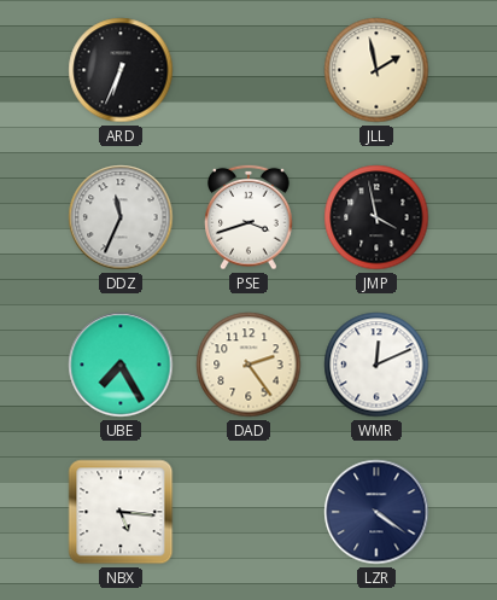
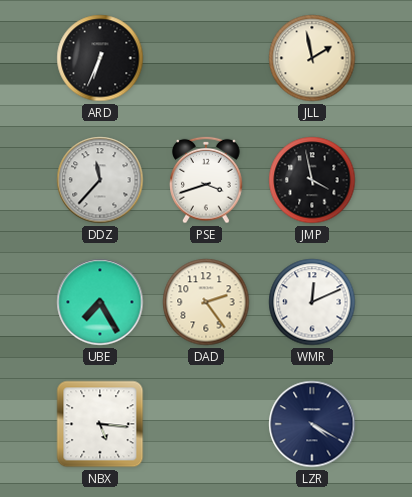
DDZ: 11:34 -> 11:37 (100, 180)
LZR: 4:21 -> 4:20 (312, 424)
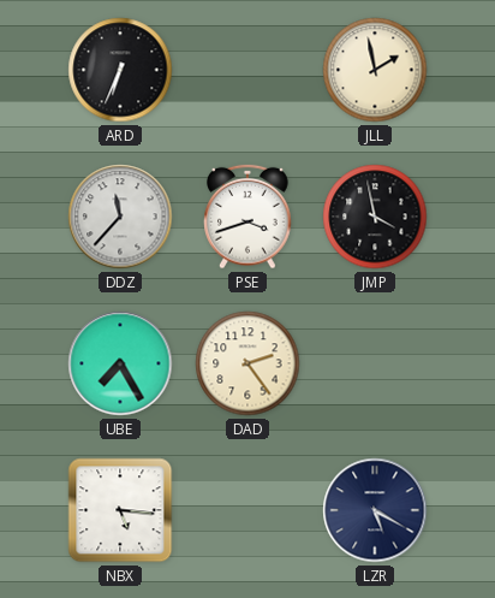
WMR: 12:11 -> none (312, 302)
LZR: 4:20 -> 5:20 (375, 510)
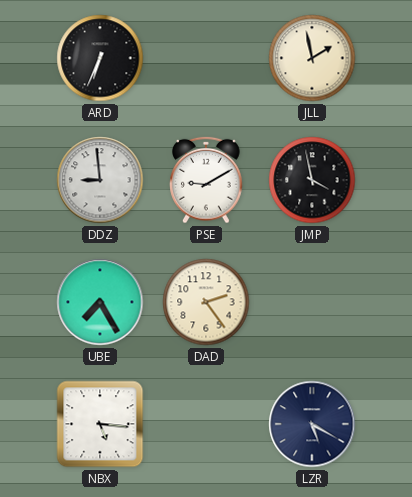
DDZ: 11:37 -> 8:59 (100, 180)
PSE: 3:42 -> 9:10 (206, 180)
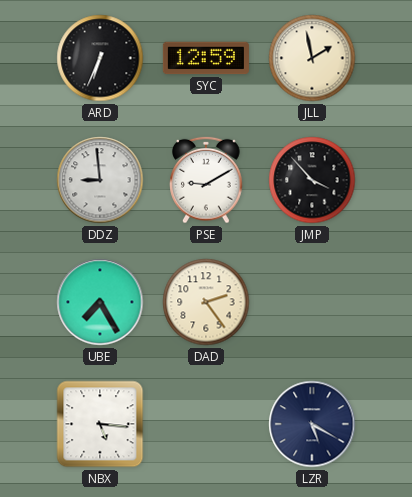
SYC: none -> 12:59 (206, 58)
JMP: 3:58 -> 3:53 (312, 180)
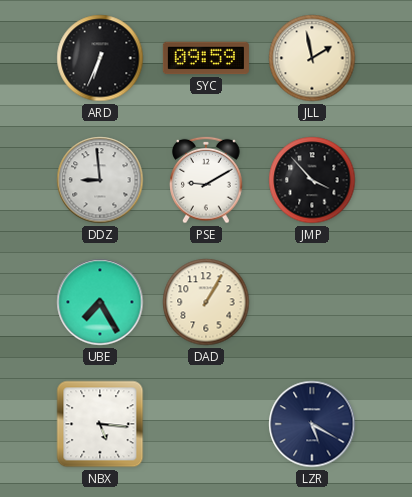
SYC: 12:59 -> 09:59 (206, 58)
DAD: 2:24 -> 1:05 (206, 302)
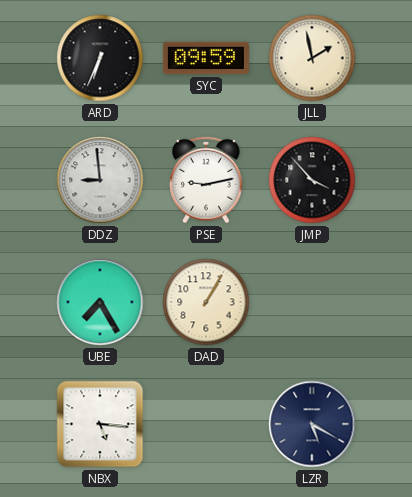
PSE: 9:10 -> 9:13 (206, 180)
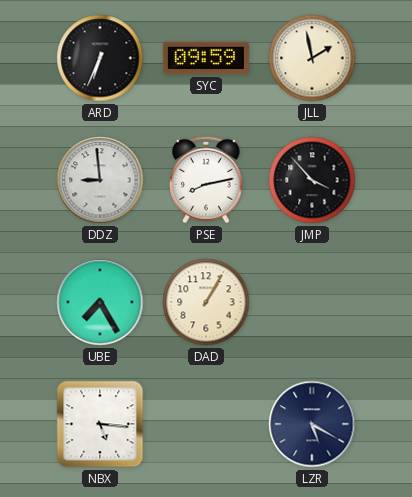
PSE: 9:13 -> 8:13 (206, 180)
